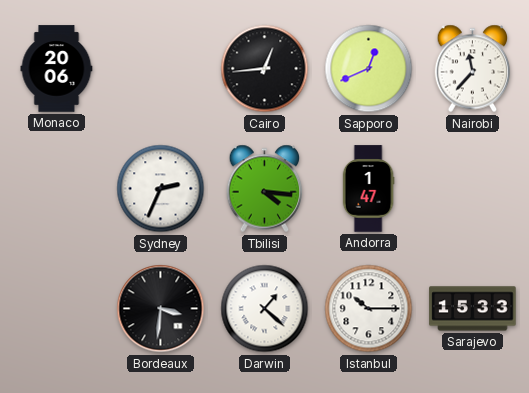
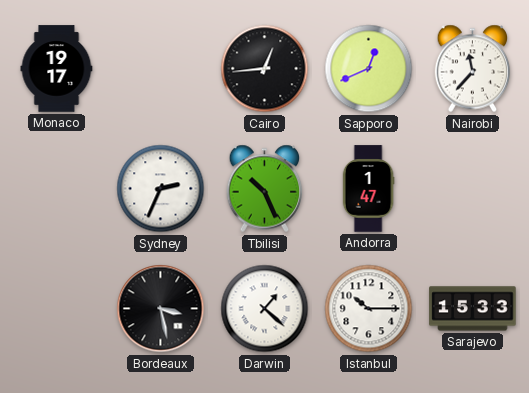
Monaco: 20:06 -> 19:17 (57, 69)
Tbilisi: 4:16 -> 10:26 (265, 189)
Bordeaux: 3:31 -> 3:28 (161, 309)
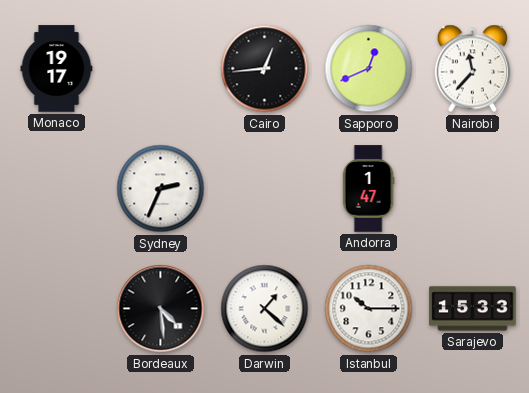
Tbilisi: 10:26 -> none (265, 189)
Bordeaux: 3:28 -> 4:29 (161, 309)
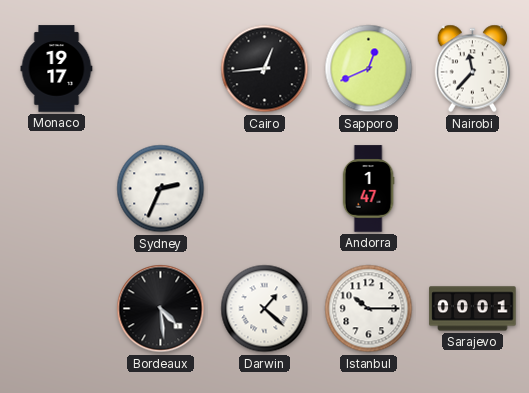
Sarajevo: 15:33 -> 00:01 (473, 309)
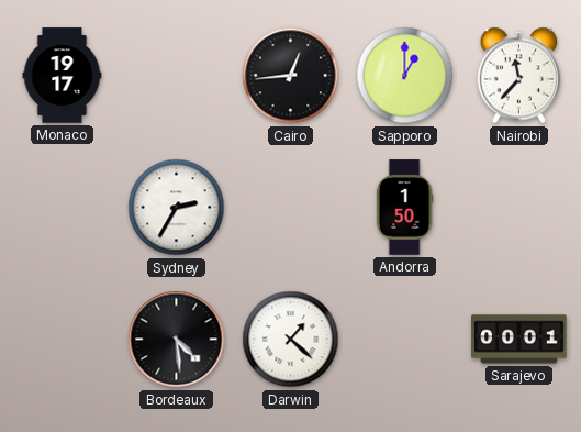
Sapporo: 12:41 -> 1:00 (405, 76)
Sydney: 2:34 -> 2:35 (177, 208)
Andorra: 1:47 -> 1:50 (404, 208)
Istanbul: 10:15 -> none (369, 309)
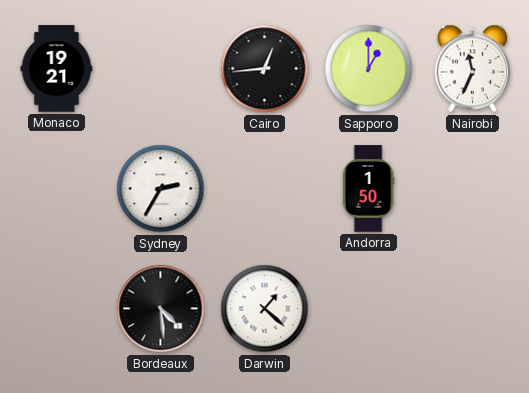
Monaco: 19:17 -> 19:21 (57, 69)
Nairobi: 11:37 -> 11:34 (473, 69)
Sarajevo: 00:01 -> none (519, 340)
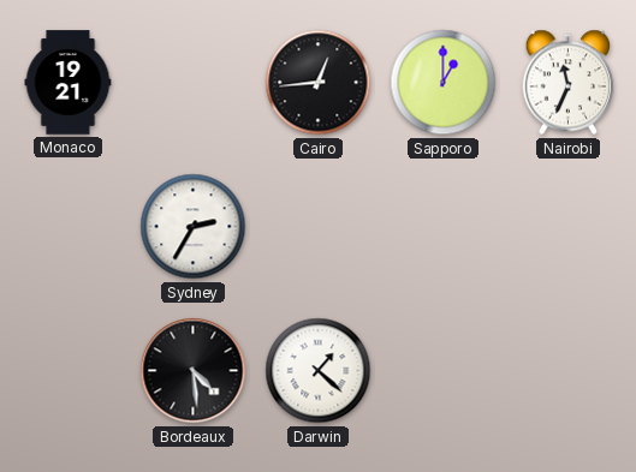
Andorra: 1:50 -> none (368, 189)
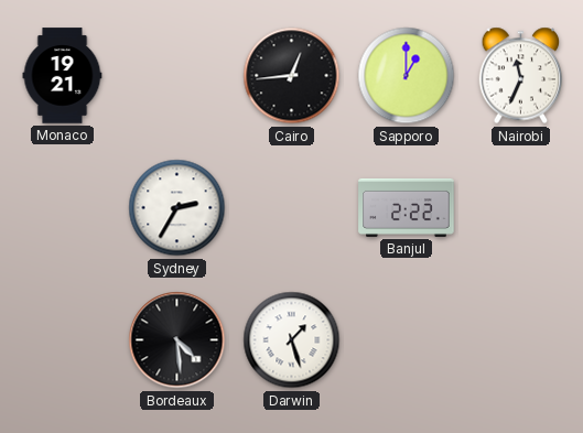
Banjul: none -> 2:22 (407, 207)
Darwin: 1:22 -> 1:27 (292, 340)
